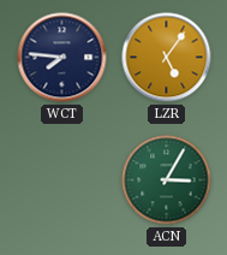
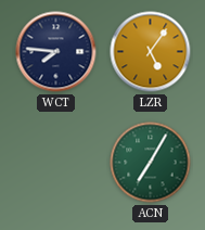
ACN: 3:05 -> 7:05 (151, 163)
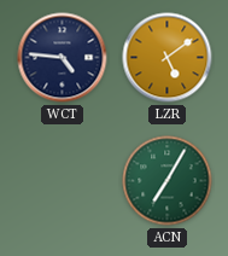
WCT: 7:46 -> 4:46 (63, 58)
LZR: 5:06 -> 5:09 (168, 58)
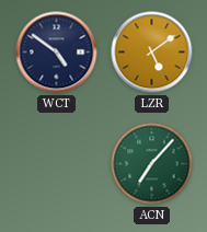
WCT: 4:46 -> 4:51 (57, 53)
ACN: 7:05 -> 7:07 (152, 164)
